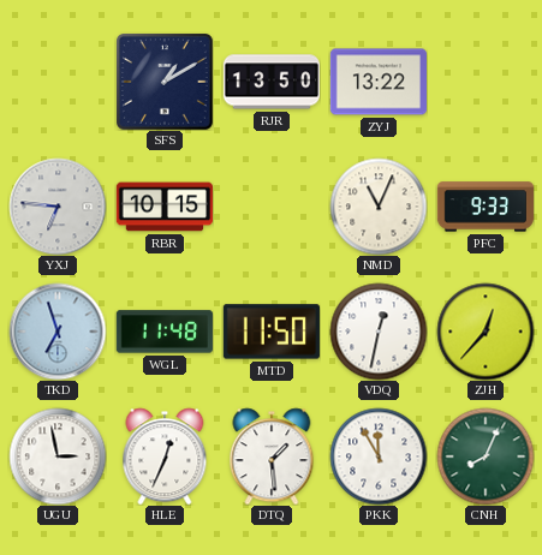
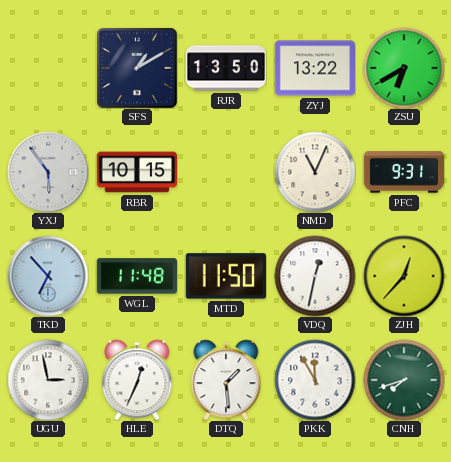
ZSU: none -> 6:40 (404, 68)
YXJ: 6:46 -> 5:54 (48, 172)
PFC: 9:33 -> 9:31 (403, 172)
TKD: 6:57 -> 6:53 (48, 276)
CNH: 8:04 -> 7:42 (404, 380)
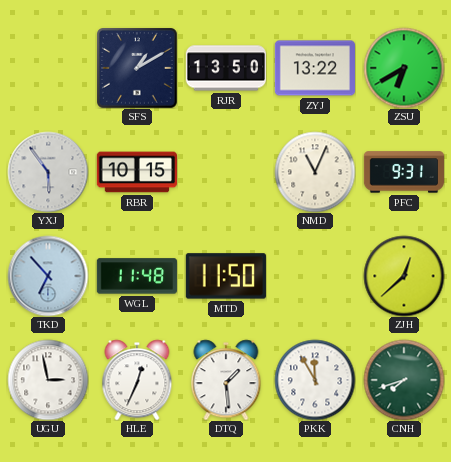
VDQ: 12:32 -> none (315, 276)
ZJH: 12:37 -> 12:38 (404, 276)
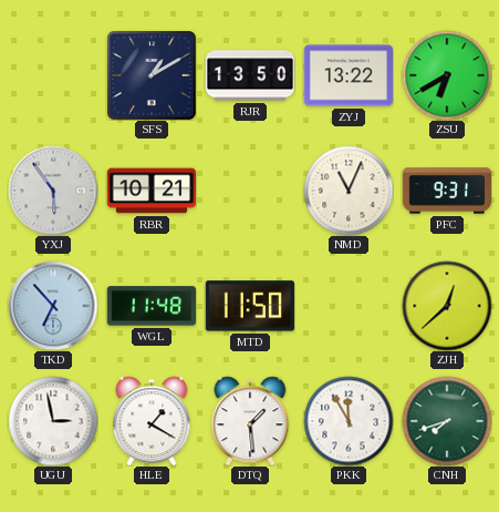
RBR: 10:15 -> 10:21 (150, 191)
HLE: 12:34 -> 1:20 (152, 421)
